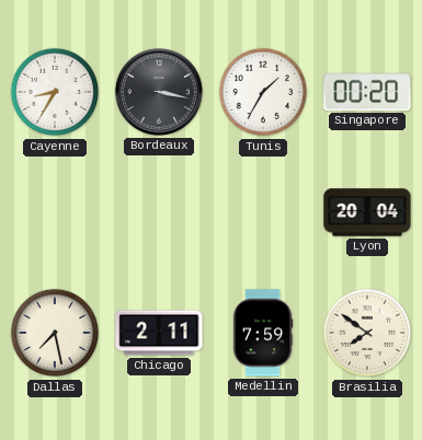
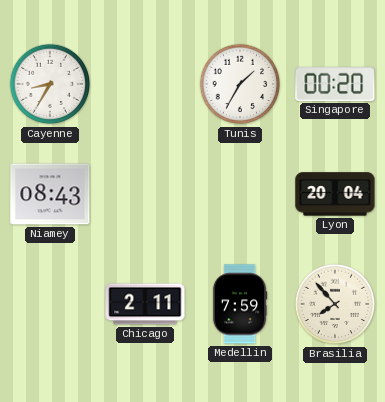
Bordeaux: 3:17 -> none (159, 92)
Niamey: none -> 08:43 (50, 194)
Dallas: 7:28 -> none (55, 333)
Brasilia: 7:51 -> 7:53 (335, 304)
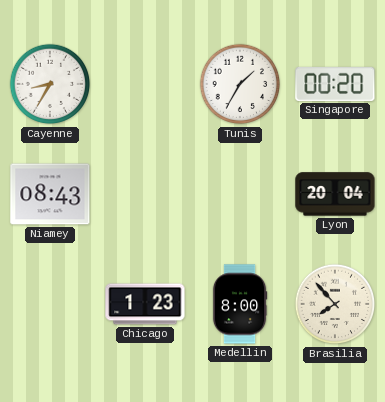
Chicago: 2:11 -> 1:23 (145, 304)
Medellin: 7:59 -> 8:00 (240, 304)
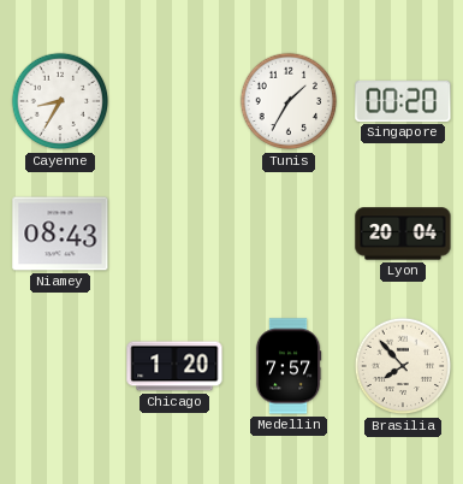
Chicago: 1:23 -> 1:20 (174, 366)
Medellin: 8:00 -> 7:57 (289, 366)
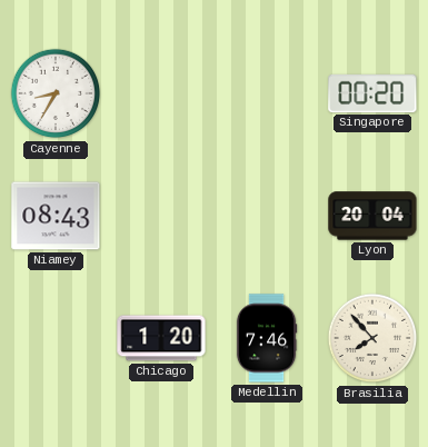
Tunis: 1:35 -> none (289, 101)
Medellin: 7:57 -> 7:46 (267, 338)
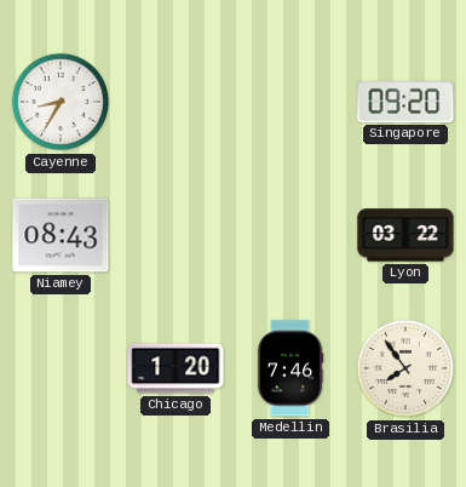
Singapore: 00:20 -> 09:20 (405, 102)
Lyon: 20:04 -> 03:22 (405, 235)
Brasilia: 7:53 -> 7:54 (405, 368)
